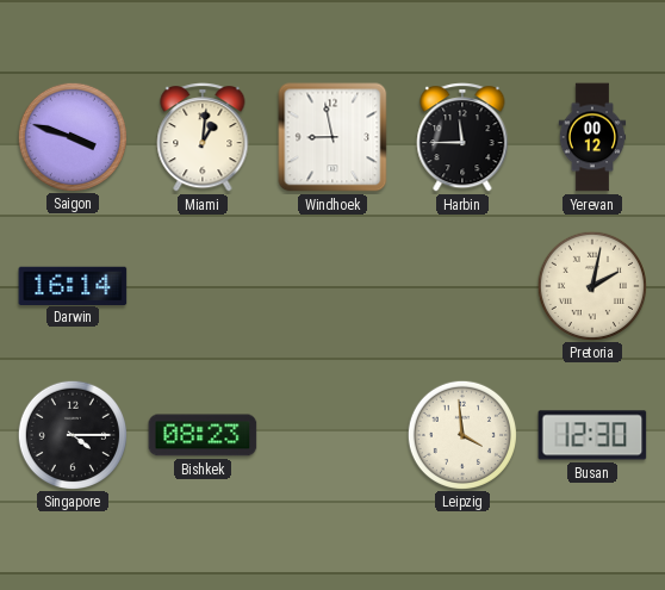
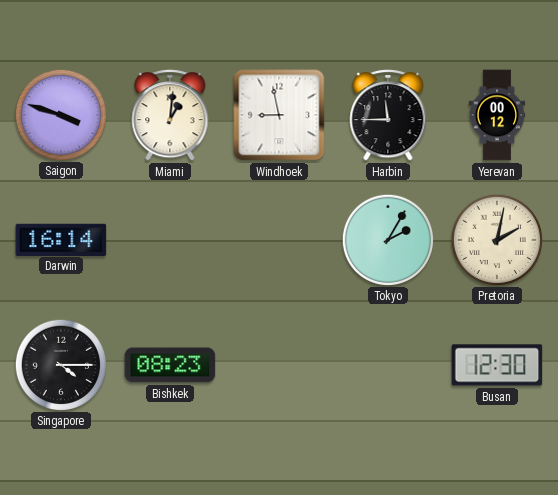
Tokyo: none -> 2:05 (387, 239)
Leipzig: 3:59 -> none (461, 434)
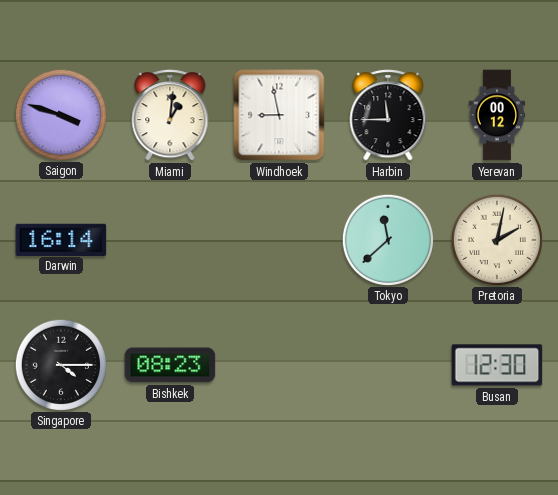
Tokyo: 2:05 -> 11:38 (387, 239)
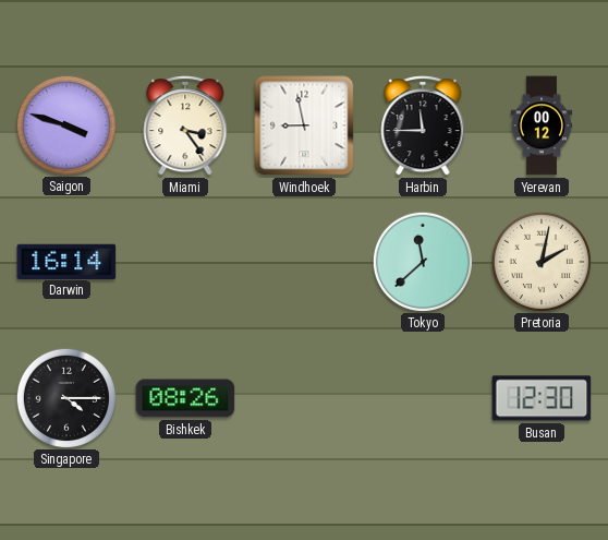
Miami: 1:01 -> 3:24 (185, 127)
Bishkek: 08:23 -> 08:26 (185, 398)
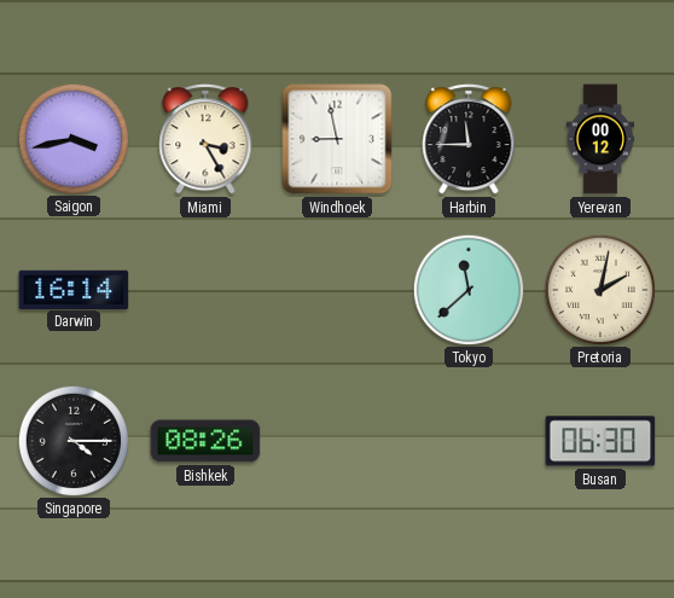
Saigon: 3:48 -> 3:43 (72, 138)
Miami: 3:24 -> 3:25 (205, 140)
Busan: 12:30 -> 06:30 (600, 441)
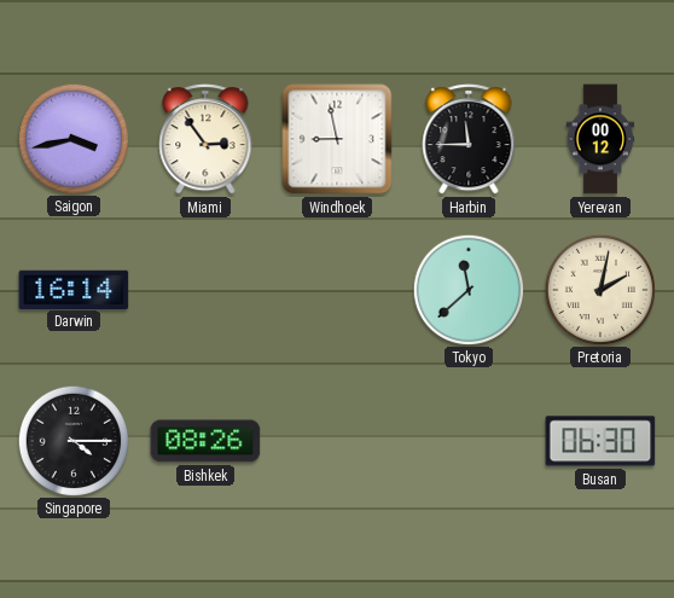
Miami: 3:25 -> 2:54 (205, 140)
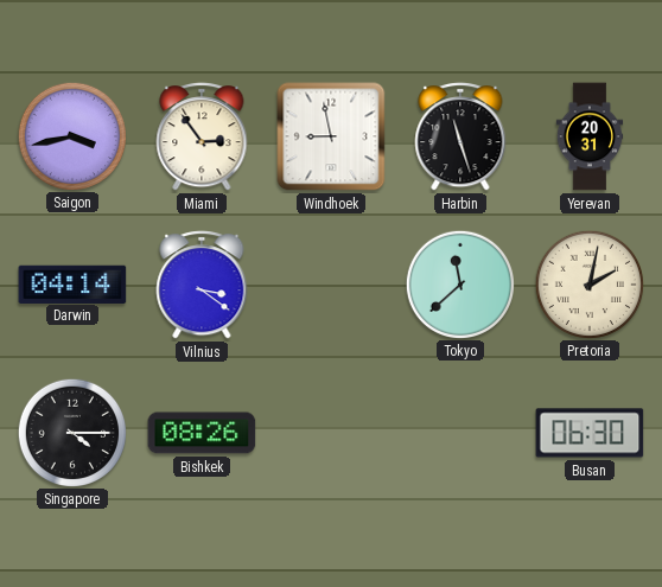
Harbin: 11:45 -> 11:27 (460, 138)
Yerevan: 00:12 -> 20:31 (590, 136)
Darwin: 16:14 -> 04:14 (72, 283)
Vilnius: none -> 3:21 (202, 286)
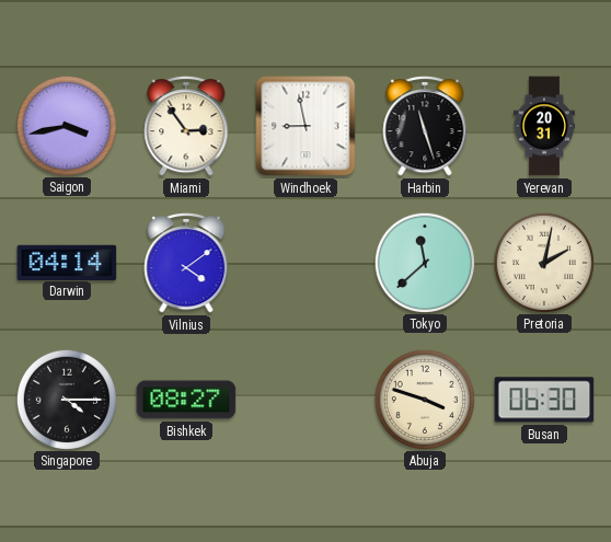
Vilnius: 3:21 -> 4:09 (186, 264)
Bishkek: 08:26 -> 08:27 (186, 400)
Abuja: none -> 3:48 (424, 399)
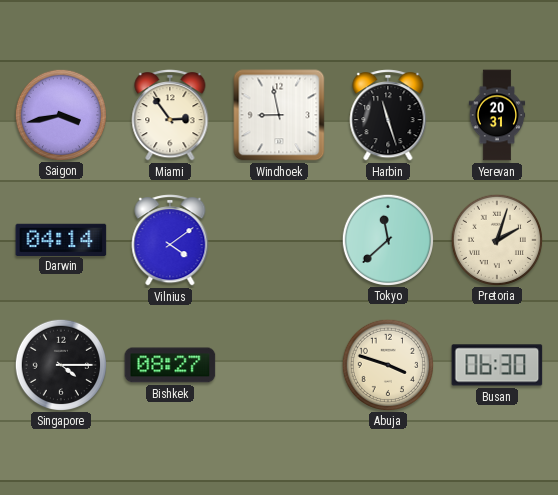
Pretoria: 2:02 -> 2:03 (496, 239)
